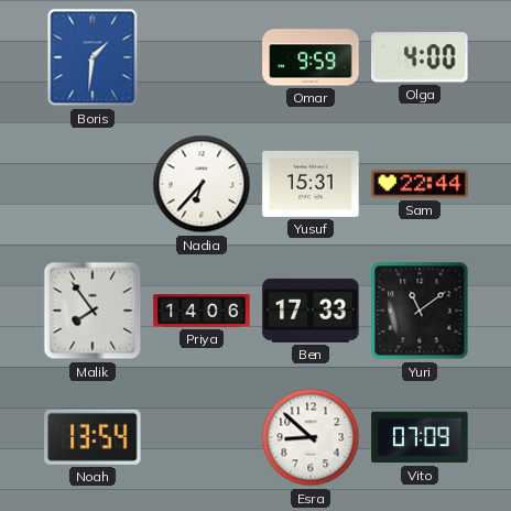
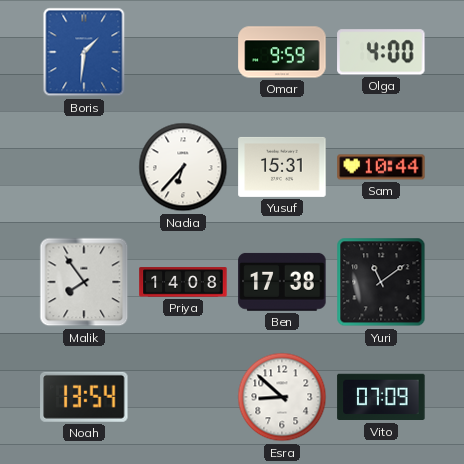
Sam: 22:44 -> 10:44 (381, 167)
Priya: 14:06 -> 14:08 (183, 282)
Ben: 17:33 -> 17:38 (282, 282)
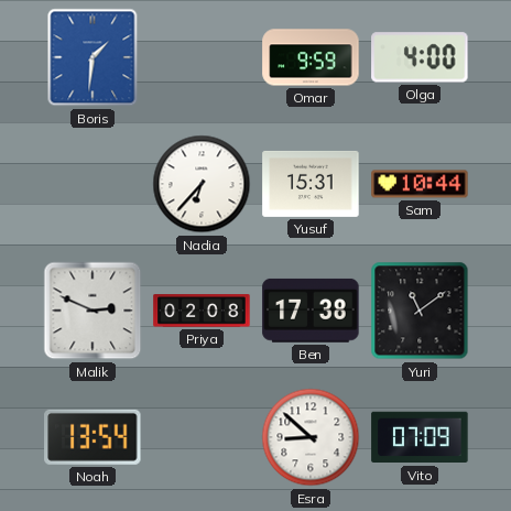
Malik: 7:54 -> 2:49 (93, 311)
Priya: 14:08 -> 02:08 (202, 311)
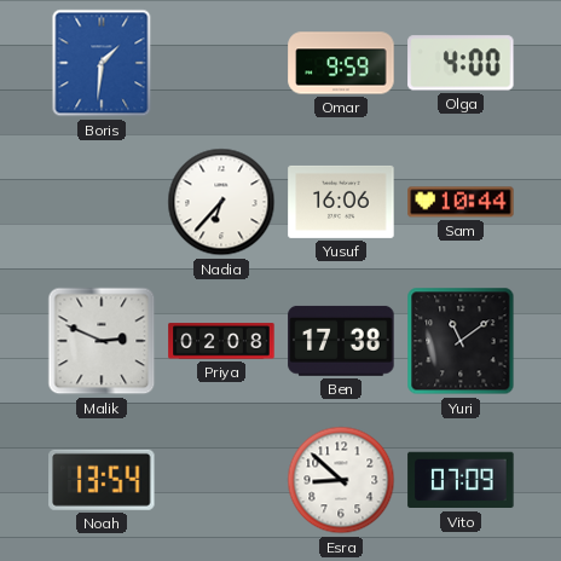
Yusuf: 15:31 -> 16:06 (341, 202)
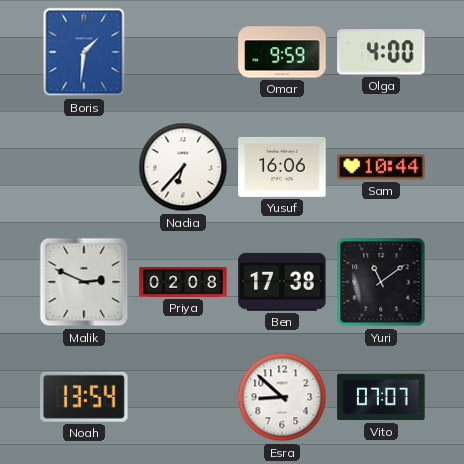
Vito: 07:09 -> 07:07 (381, 397)
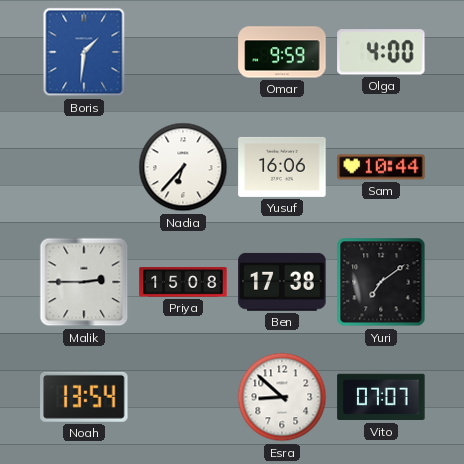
Malik: 2:49 -> 2:45 (84, 282)
Priya: 02:08 -> 15:08 (183, 282)
Yuri: 11:09 -> 7:09 (381, 282)
